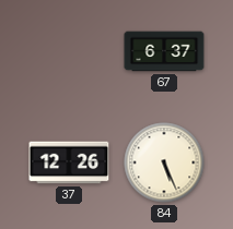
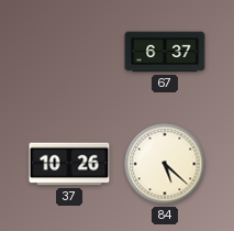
37: 12:26 -> 10:26 (69, 164)
84: 5:26 -> 5:22 (165, 164)
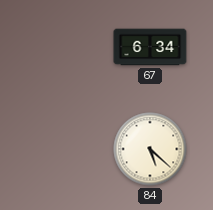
67: 6:37 -> 6:34 (150, 47)
37: 10:26 -> none (69, 164)
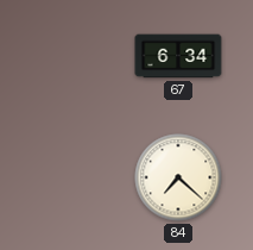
84: 5:22 -> 7:22 (178, 177)
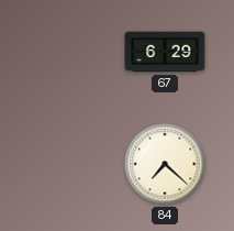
67: 6:34 -> 6:29 (165, 52)
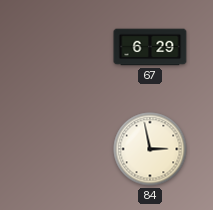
84: 7:22 -> 2:58 (150, 149)
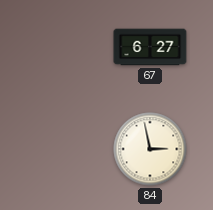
67: 6:29 -> 6:27 (150, 47)
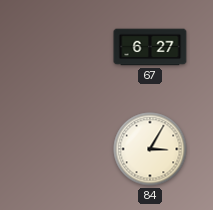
84: 2:58 -> 3:05 (150, 149)
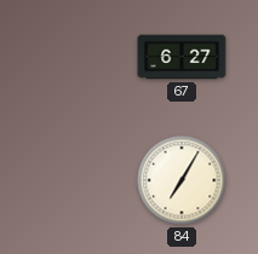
84: 3:05 -> 7:05 (182, 180)
